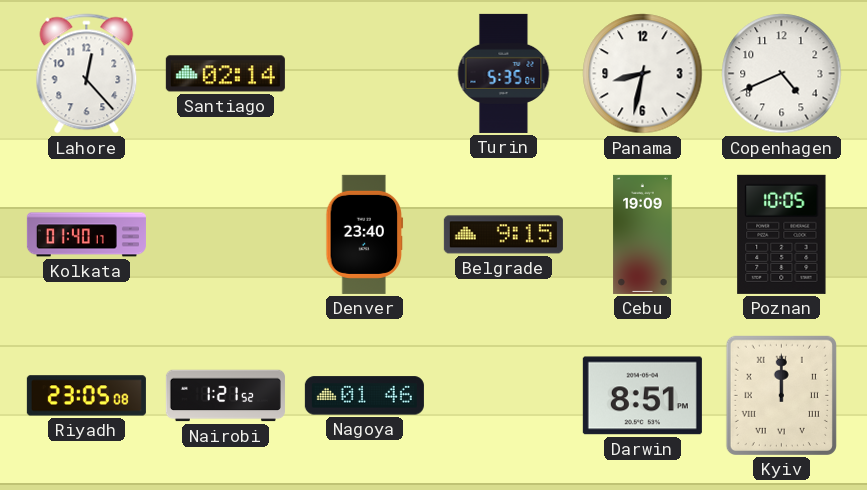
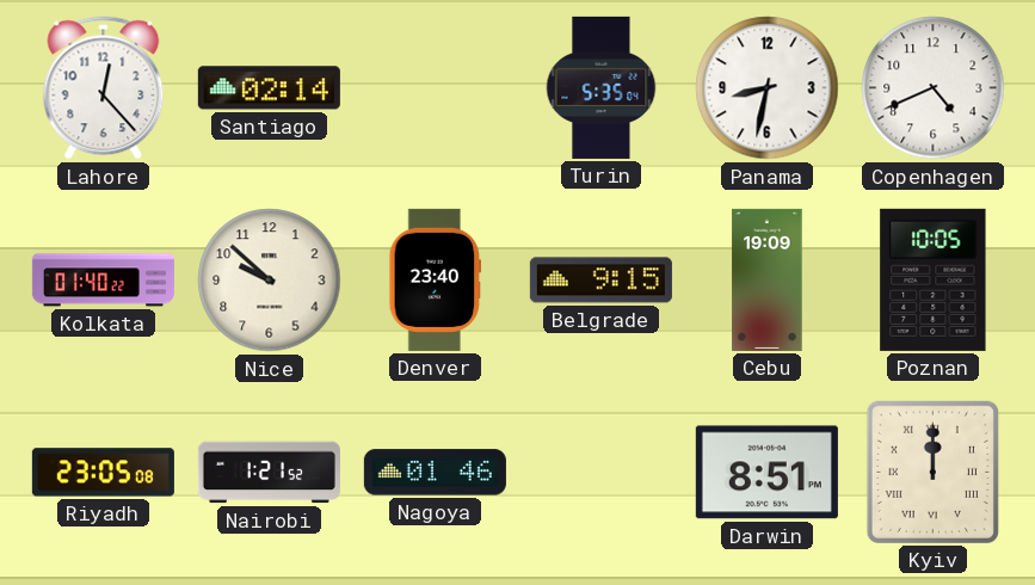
Kolkata: 01:40:17 -> 01:40:22 (103, 281)
Nice: none -> 9:52 (270, 281)
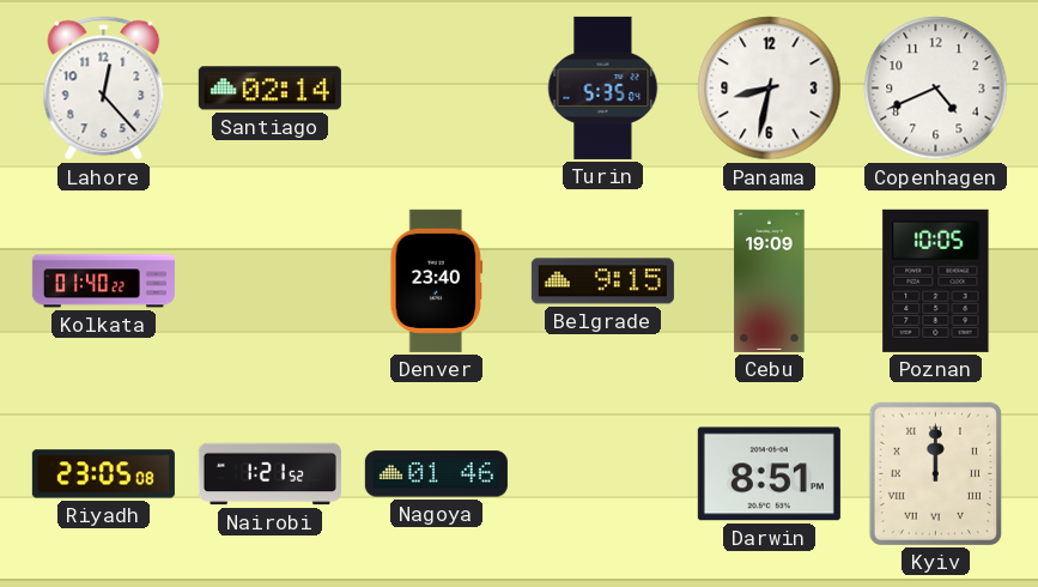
Nice: 9:52 -> none (270, 281)
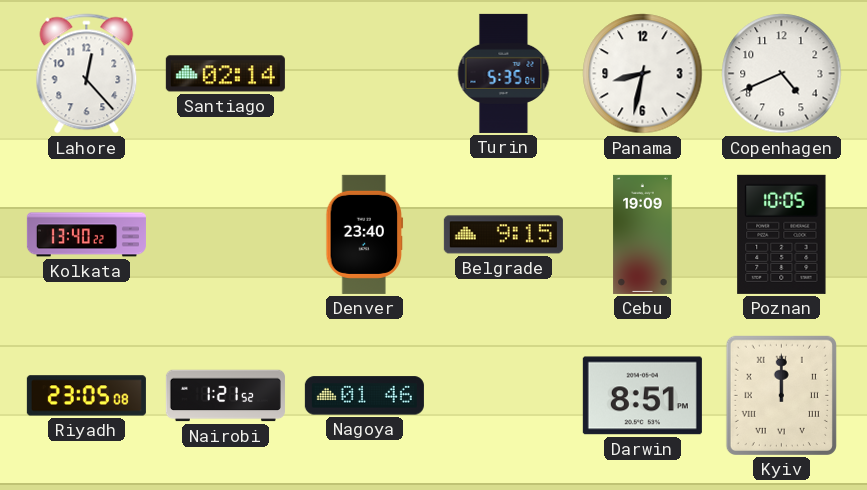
Kolkata: 01:40 -> 13:40 (86, 235)
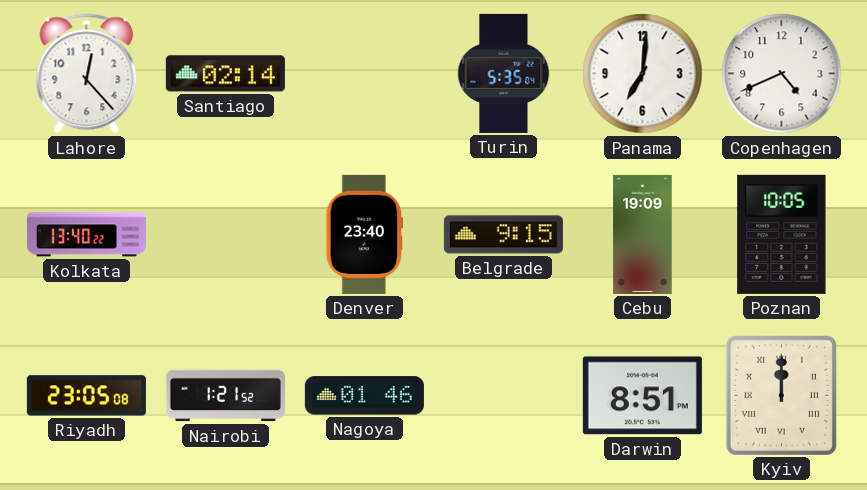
Panama: 8:32 -> 7:01 (643, 74)
